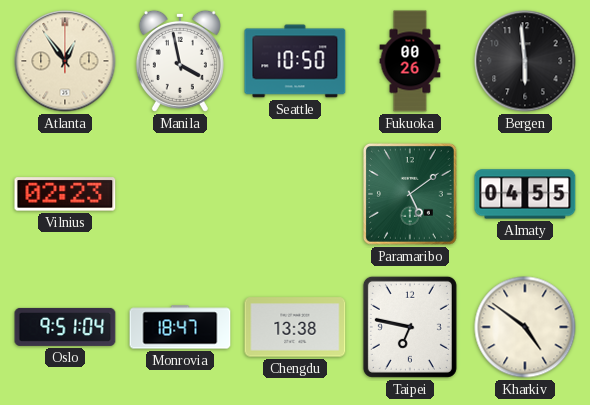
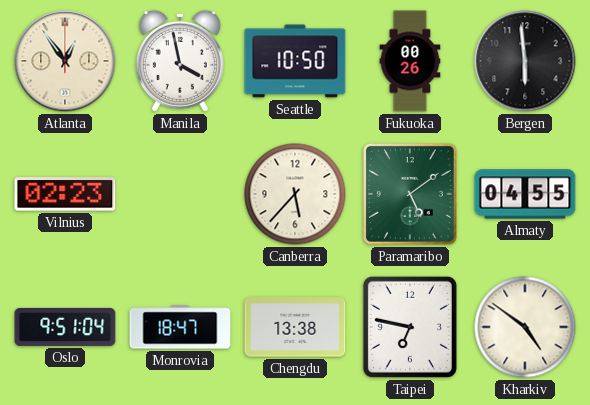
Canberra: none -> 5:37 (295, 194)
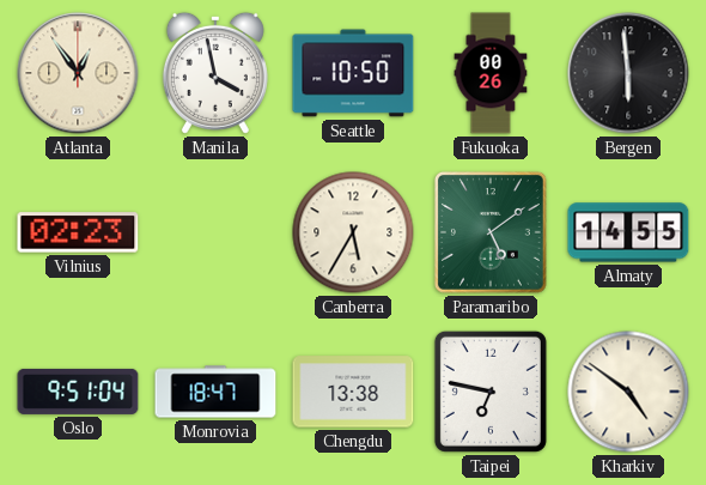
Canberra: 5:37 -> 5:35 (353, 232)
Almaty: 04:55 -> 14:55 (628, 232)
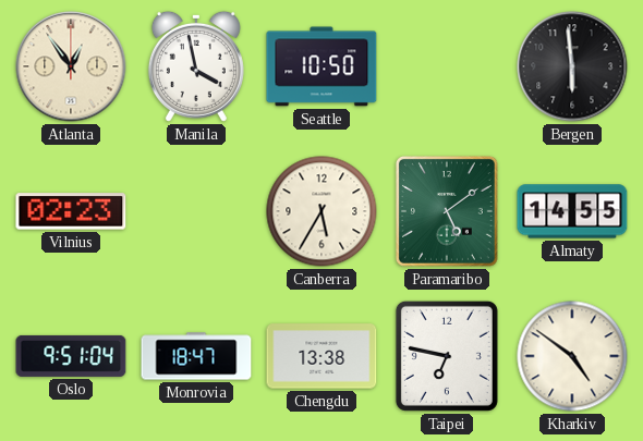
Fukuoka: 00:26 -> none (491, 73)
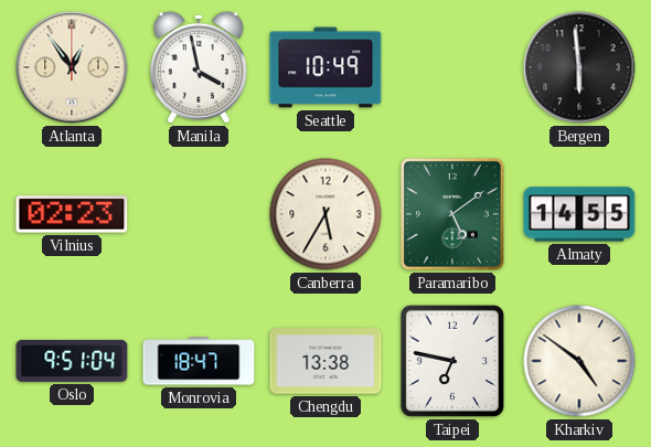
Seattle: 10:50 -> 10:49 (325, 67)
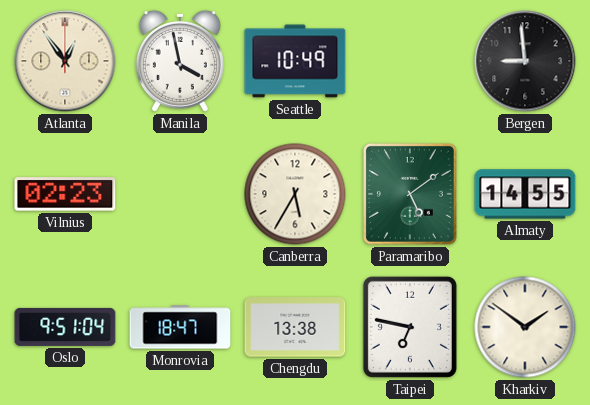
Bergen: 5:59 -> 8:59 (525, 61)
Kharkiv: 4:51 -> 1:51 (525, 327)
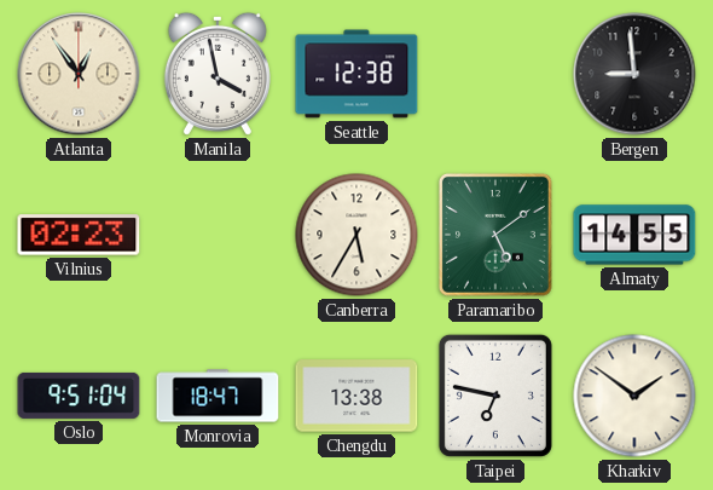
Seattle: 10:49 -> 12:38 (356, 74)
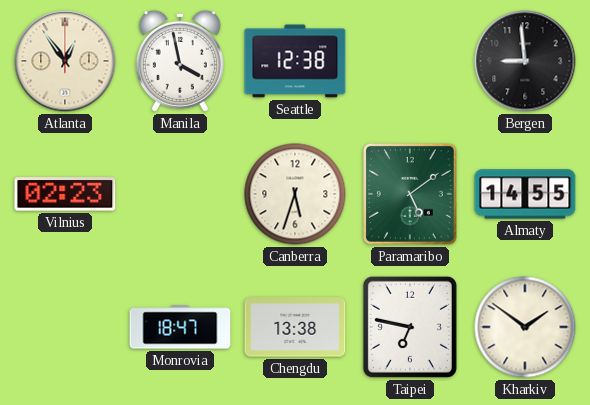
Canberra: 5:35 -> 5:33 (295, 194)
Oslo: 9:51 -> none (79, 396)
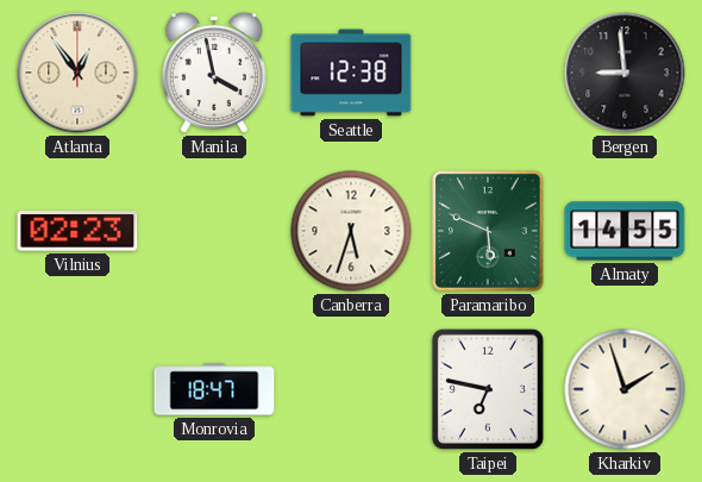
Paramaribo: 5:09 -> 5:49 (488, 232)
Chengdu: 13:38 -> none (295, 327)
Kharkiv: 1:51 -> 1:57 (625, 389)
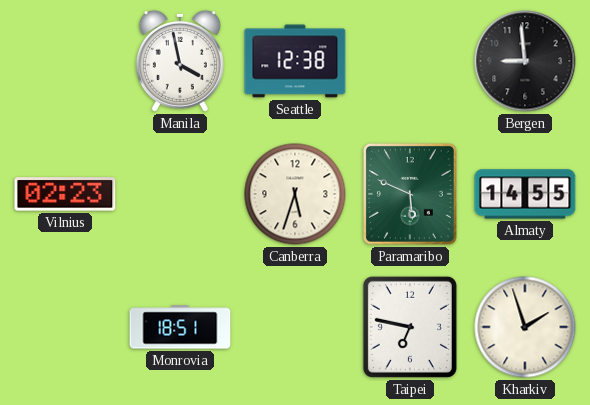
Atlanta: 12:54 -> none (77, 73)
Monrovia: 18:47 -> 18:51 (180, 327)
